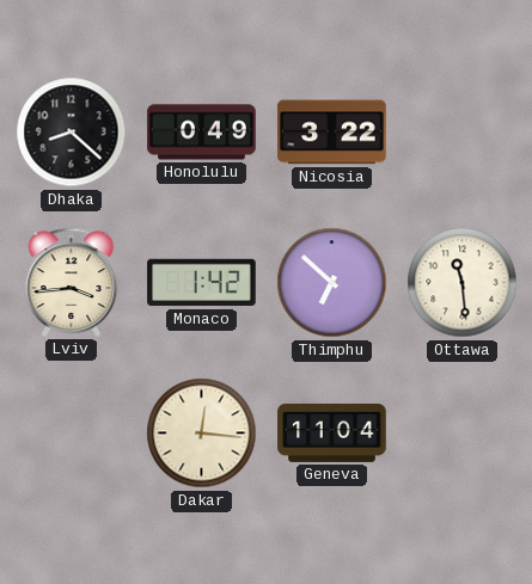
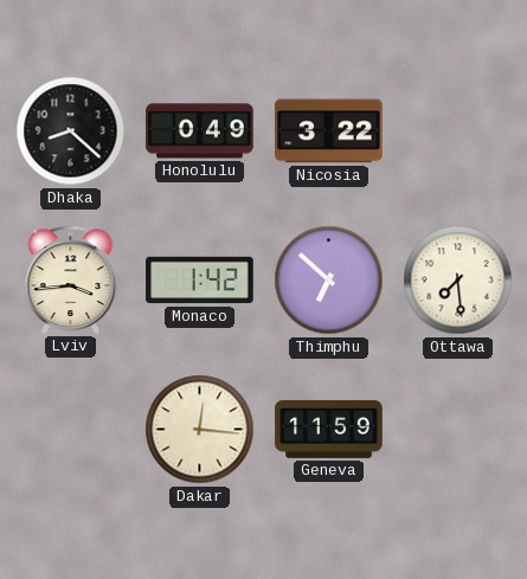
Ottawa: 11:29 -> 7:29 (458, 281)
Geneva: 11:04 -> 11:59 (329, 429)
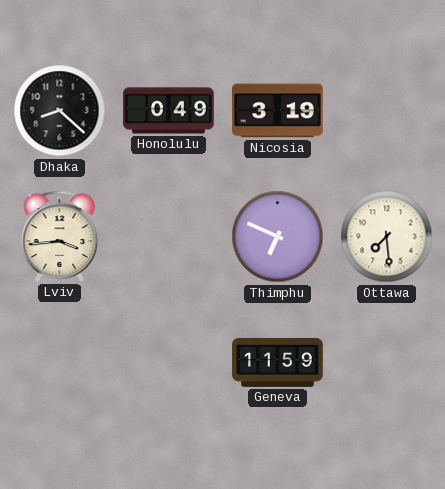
Nicosia: 3:22 -> 3:19 (278, 111)
Monaco: 1:42 -> none (200, 281)
Thimphu: 6:52 -> 6:49 (278, 237)
Dakar: 12:16 -> none (200, 430)
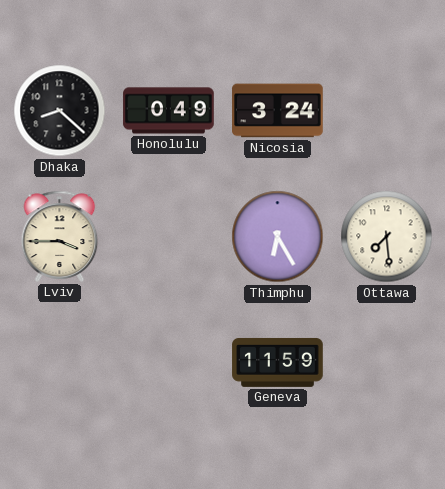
Nicosia: 3:19 -> 3:24 (278, 111)
Lviv: 3:44 -> 3:45 (60, 236)
Thimphu: 6:49 -> 6:25 (278, 237)
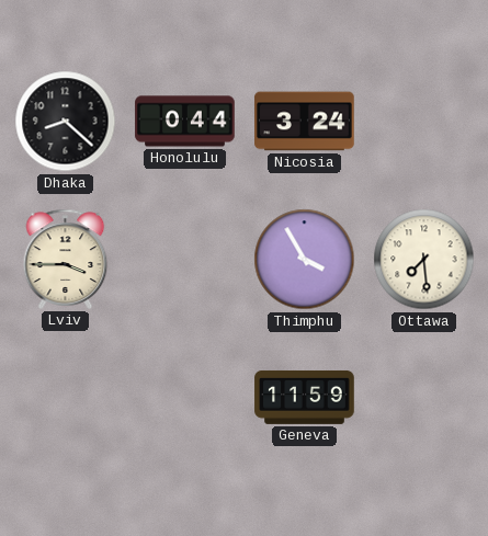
Honolulu: 0:49 -> 0:44 (185, 122)
Thimphu: 6:25 -> 3:55 (305, 260)
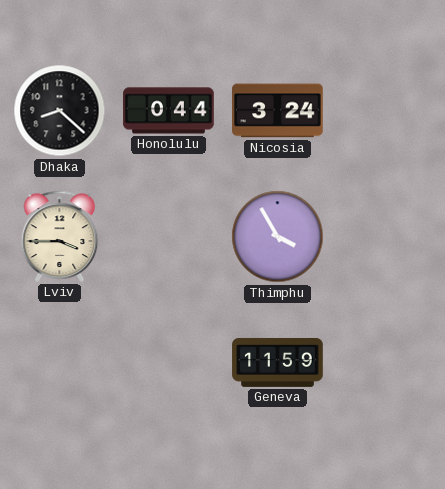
Ottawa: 7:29 -> none (424, 260)
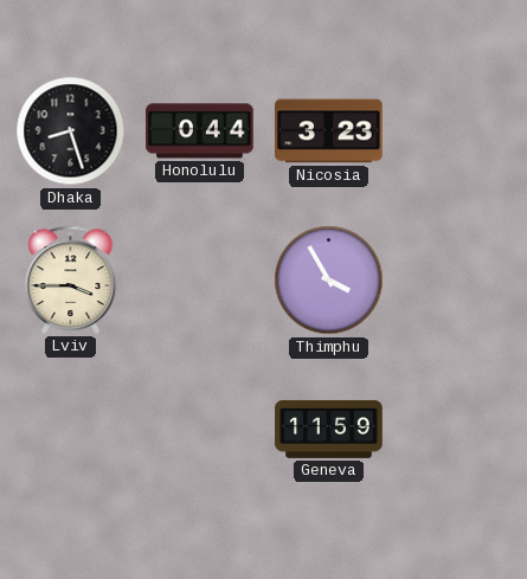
Dhaka: 8:22 -> 8:27 (71, 131)
Nicosia: 3:24 -> 3:23 (329, 131)
